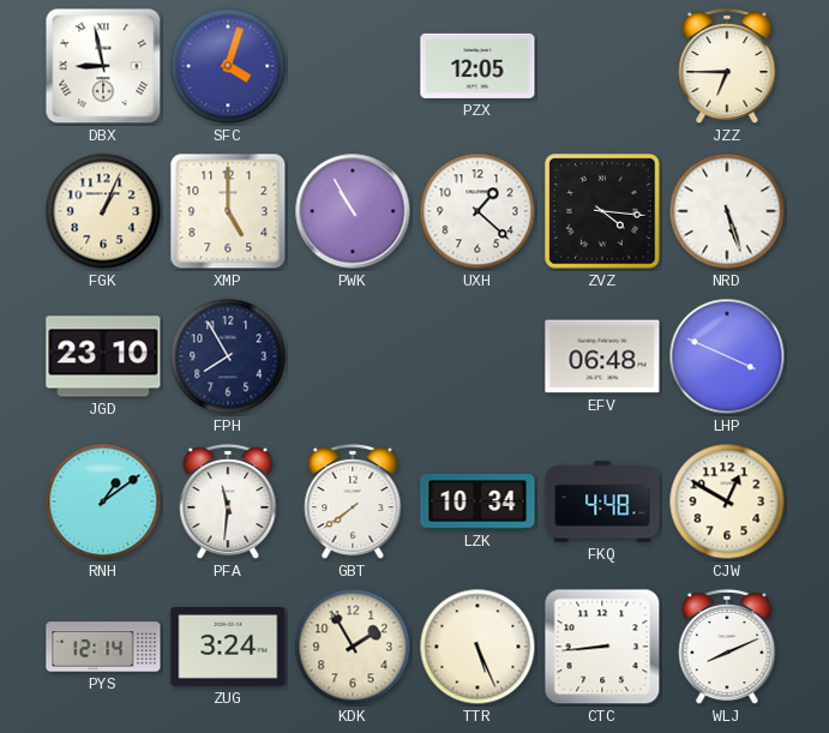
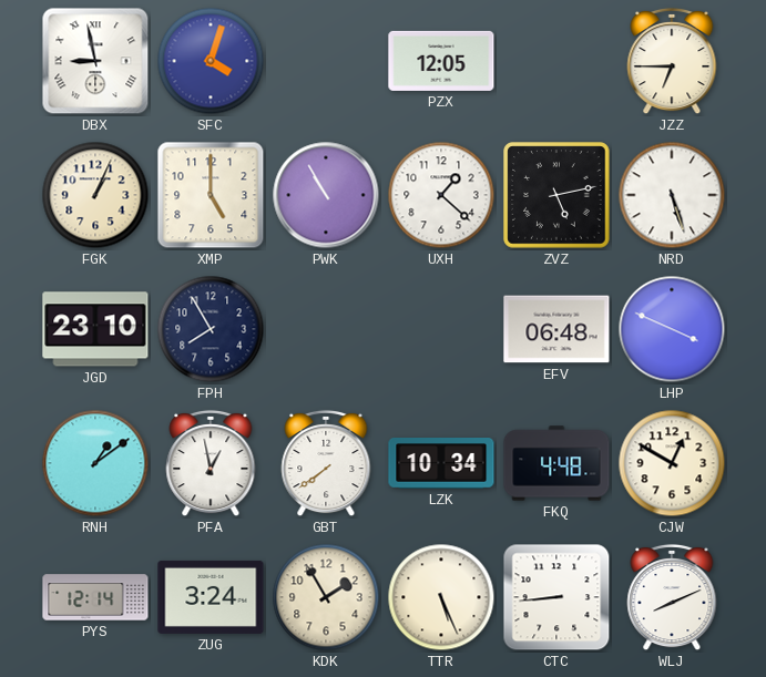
ZVZ: 4:16 -> 5:13 (556, 195)
PFA: 11:31 -> 12:58 (211, 463)
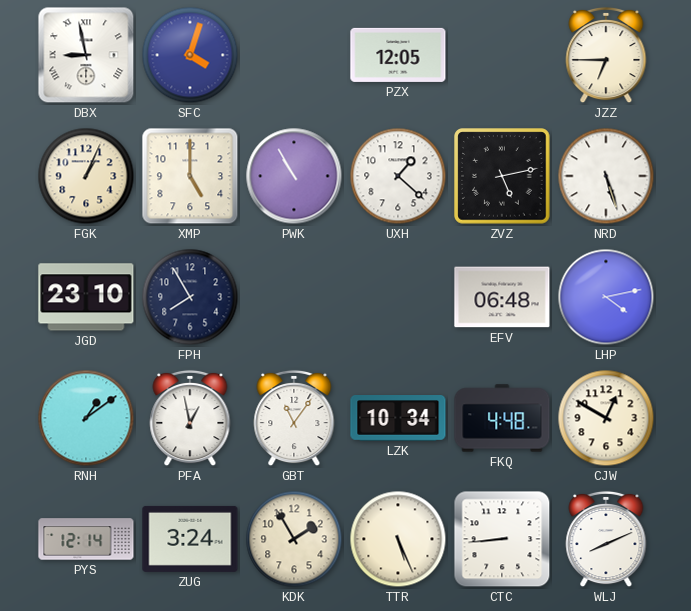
LHP: 3:49 -> 4:13 (606, 297)
GBT: 7:39 -> 11:06 (294, 418)
